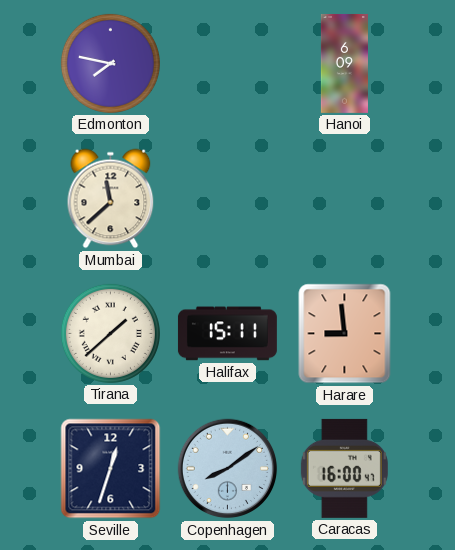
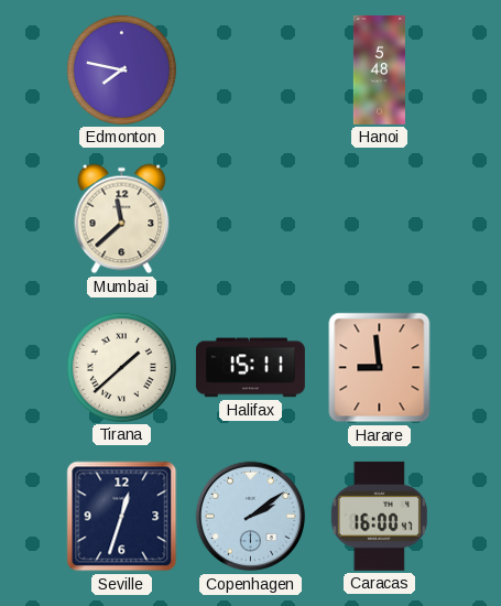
Hanoi: 6:09 -> 5:48 (379, 69)
Copenhagen: 8:09 -> 2:09 (251, 517)
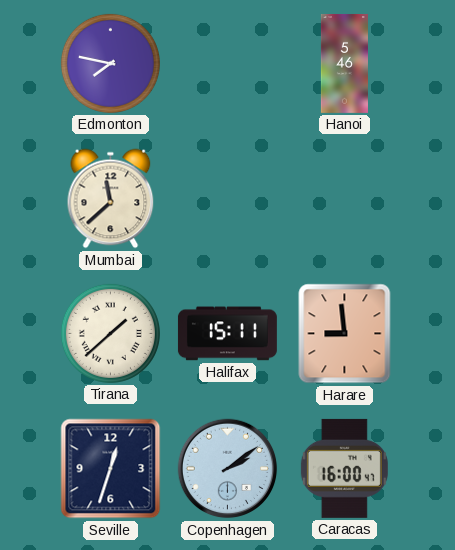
Hanoi: 5:48 -> 5:46 (344, 63)
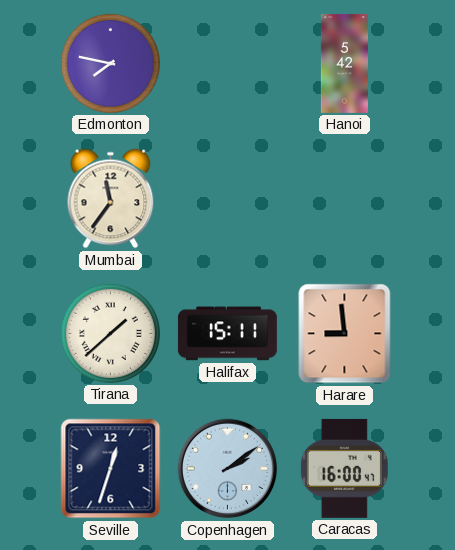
Hanoi: 5:46 -> 5:42 (344, 63)
Mumbai: 11:38 -> 11:36 (111, 199)
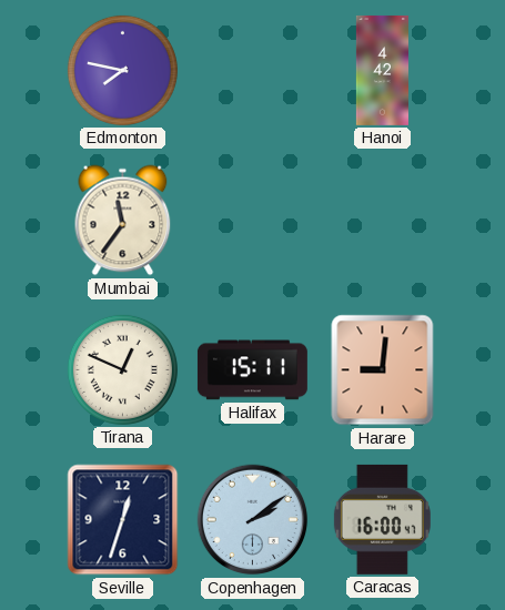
Hanoi: 5:42 -> 4:42 (382, 70)
Tirana: 1:38 -> 12:49 (122, 369)
Harare: 8:59 -> 9:01 (383, 370)
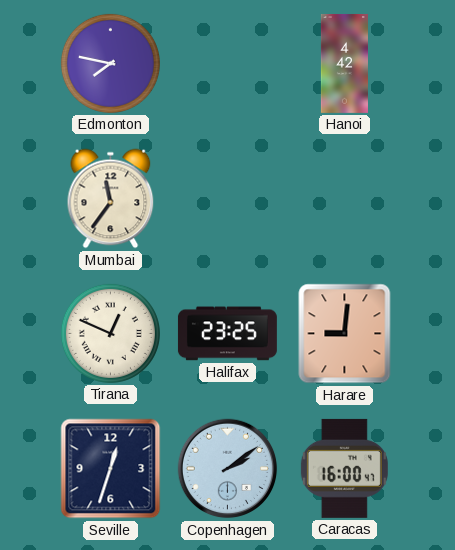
Halifax: 15:11 -> 23:25 (227, 334)
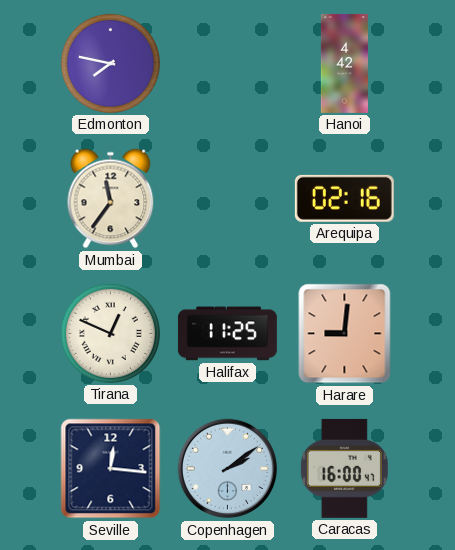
Arequipa: none -> 02:16 (344, 198)
Halifax: 23:25 -> 11:25 (227, 334)
Seville: 12:33 -> 12:16 (111, 469)
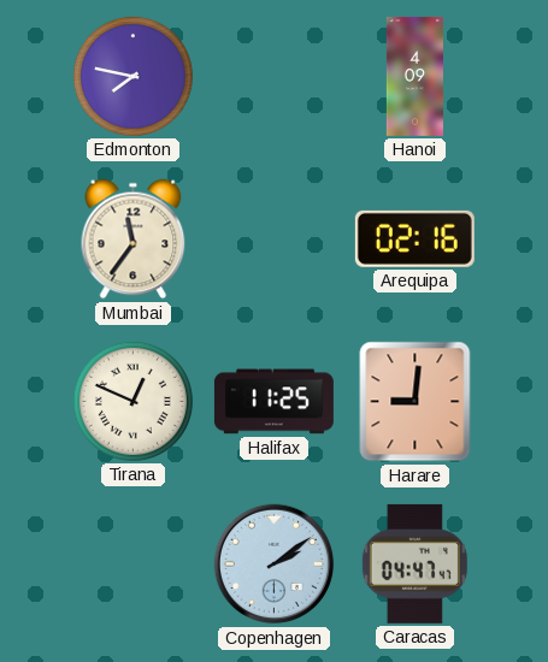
Hanoi: 4:42 -> 4:09 (414, 76)
Seville: 12:16 -> none (111, 469)
Caracas: 16:00 -> 04:47 (414, 563)
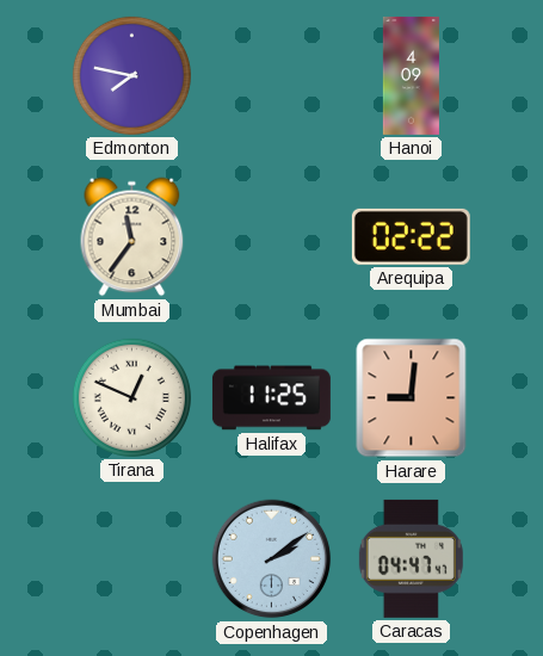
Arequipa: 02:16 -> 02:22 (411, 236)
